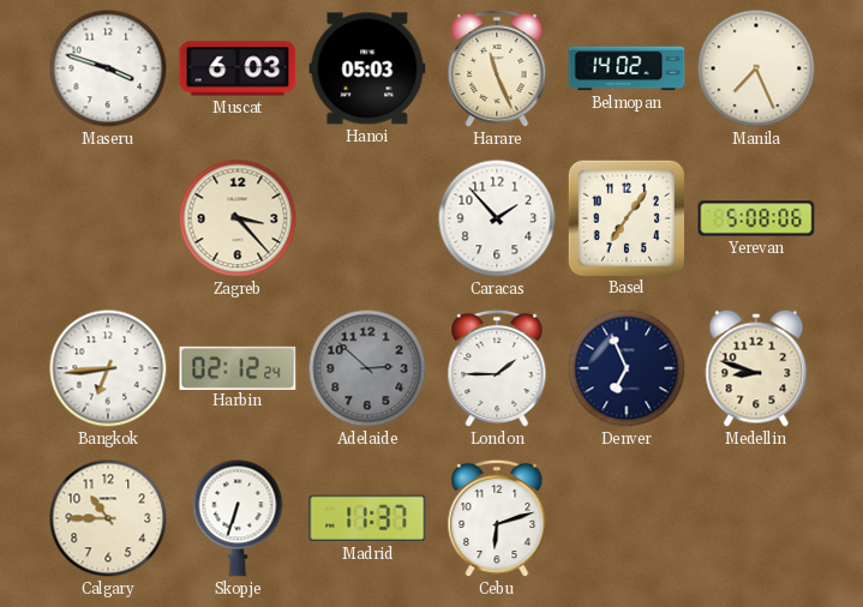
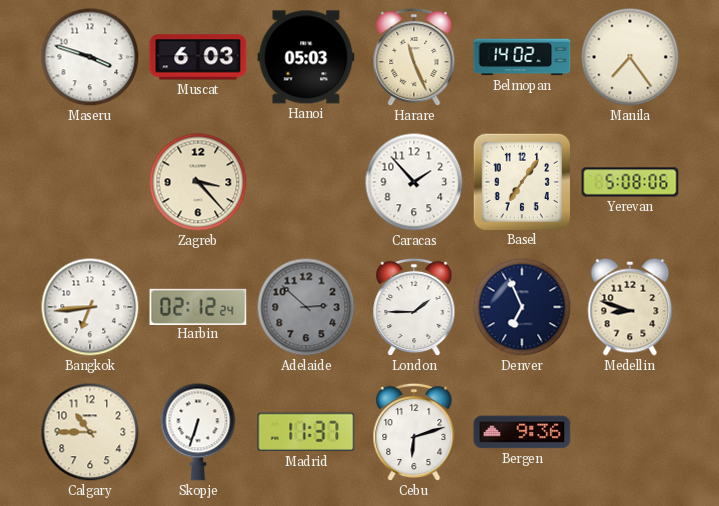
Manila: 7:26 -> 7:24 (630, 57)
Bergen: none -> 9:36 (522, 432)
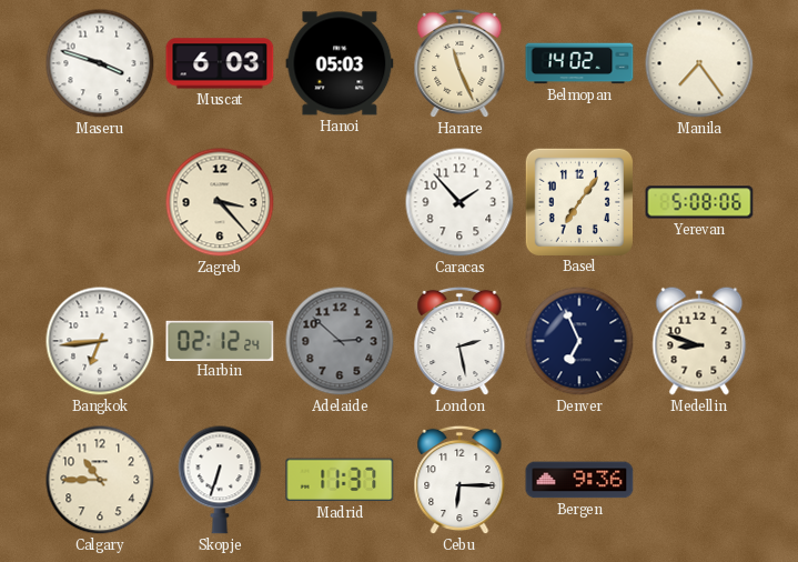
London: 1:45 -> 2:28 (459, 341)
Cebu: 6:12 -> 6:15 (459, 480)
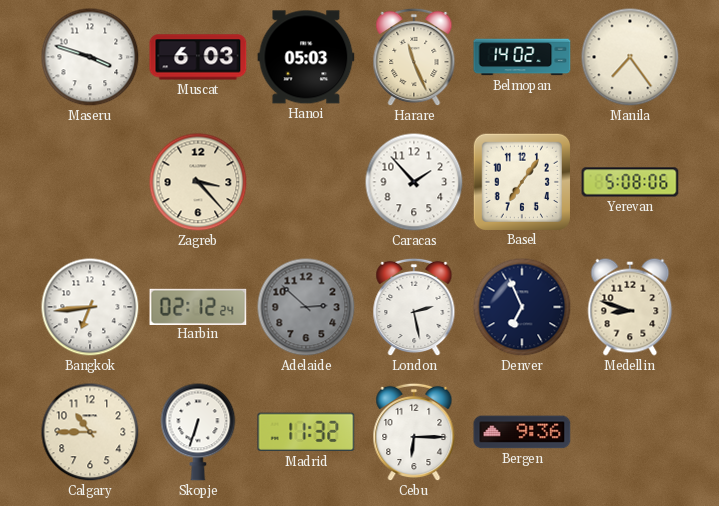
Madrid: 11:37 -> 11:32 (306, 432)
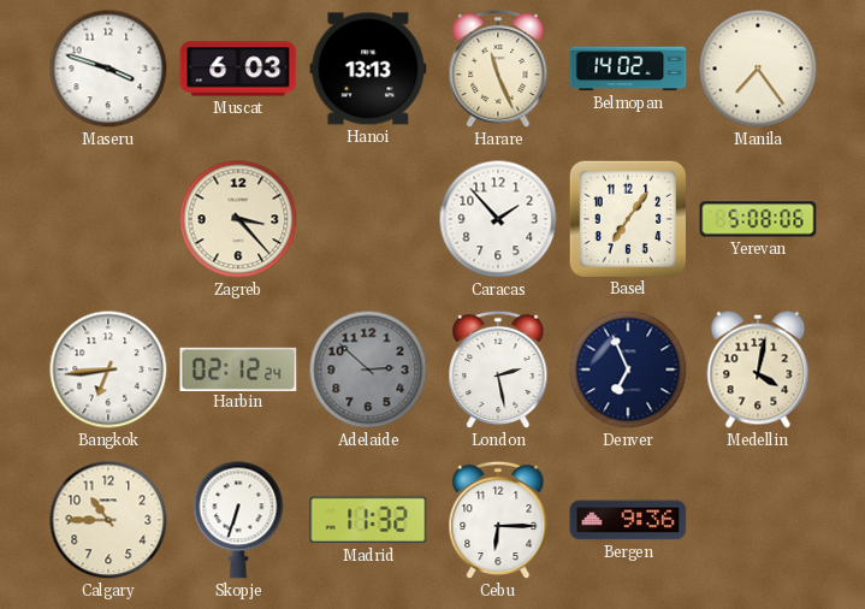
Hanoi: 05:03 -> 13:13 (368, 69)
Medellin: 8:48 -> 4:02 (758, 369)
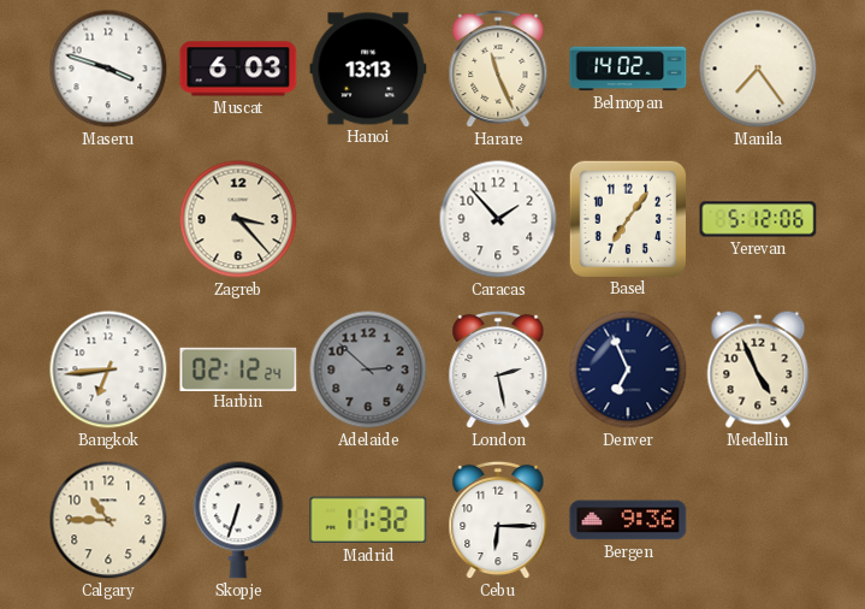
Yerevan: 5:08 -> 5:12 (758, 219)
Medellin: 4:02 -> 4:56 (758, 369)
